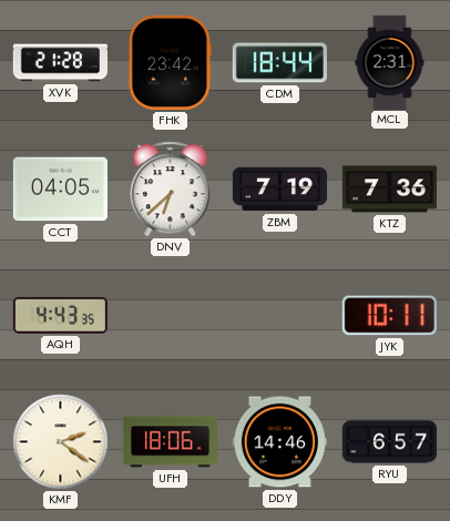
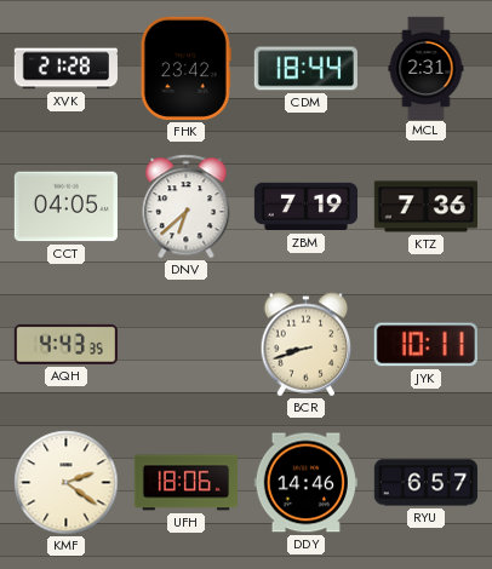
BCR: none -> 8:42 (307, 345)
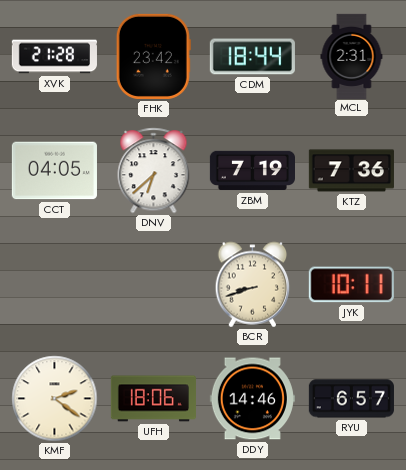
AQH: 4:43 -> none (65, 344)
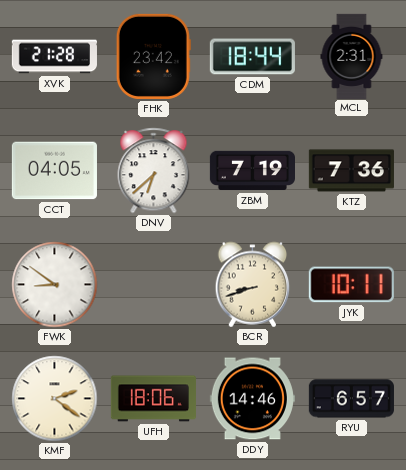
FWK: none -> 8:51 (55, 285)
